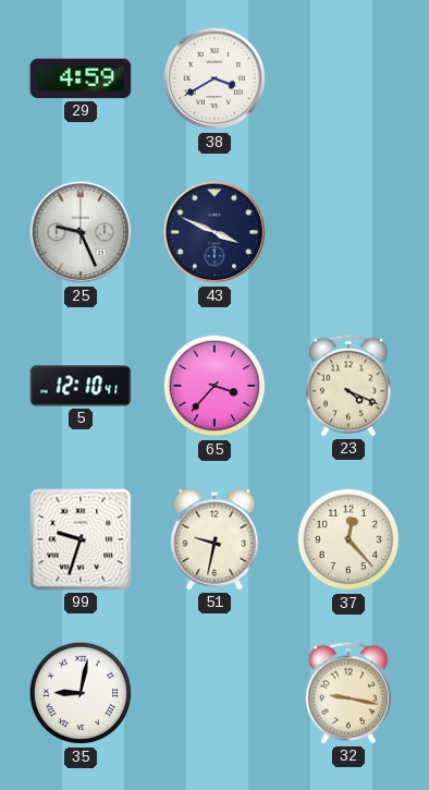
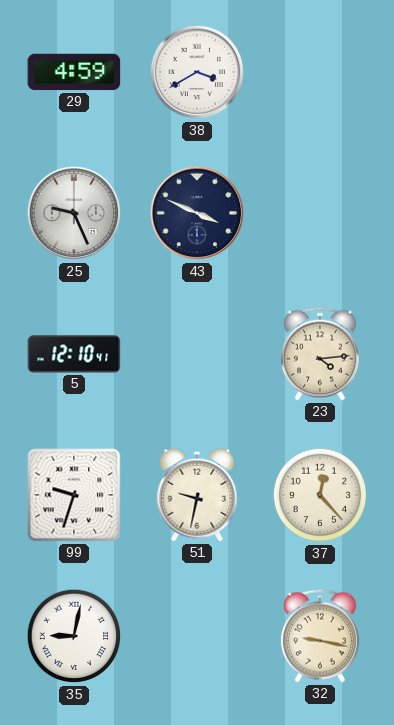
65: 3:37 -> none (214, 386)
23: 4:19 -> 4:14 (320, 354)
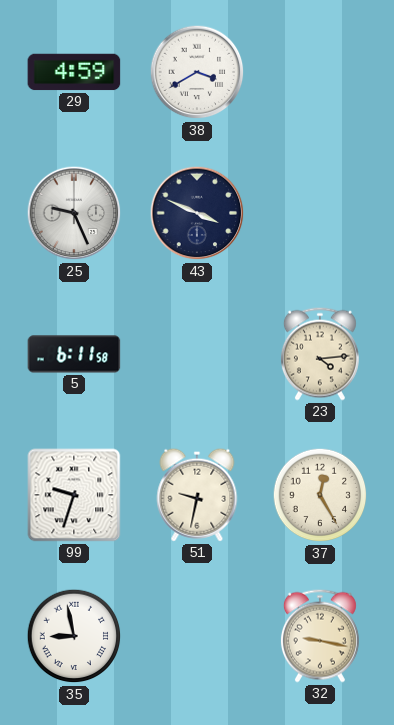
5: 12:10 -> 6:11 (74, 354)
37: 12:23 -> 12:25 (320, 495)
35: 9:02 -> 8:58 (74, 636)
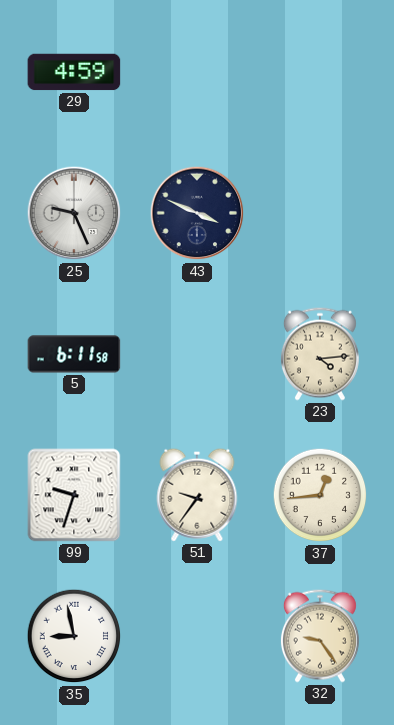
38: 3:40 -> none (197, 72)
51: 9:32 -> 9:36 (197, 495)
37: 12:25 -> 12:44 (320, 495)
32: 9:17 -> 9:24 (320, 636)
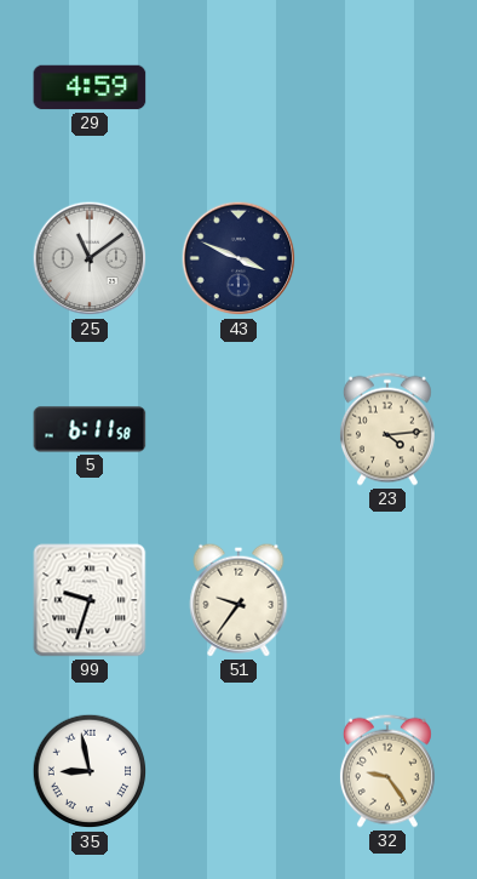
25: 9:26 -> 11:09 (90, 258)
37: 12:44 -> none (320, 495)
